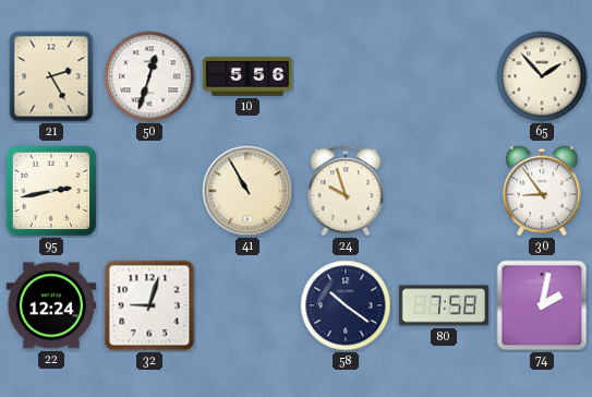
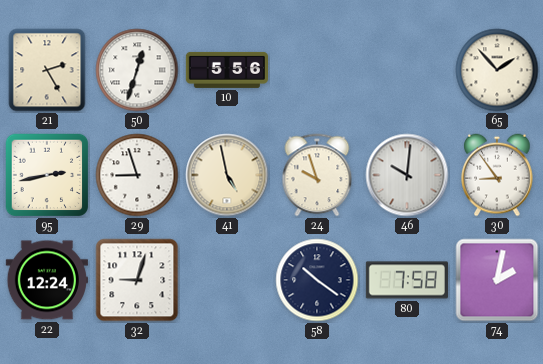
29: none -> 8:57 (137, 175)
41: 10:55 -> 4:58 (227, 175)
46: none -> 10:01 (407, 175)
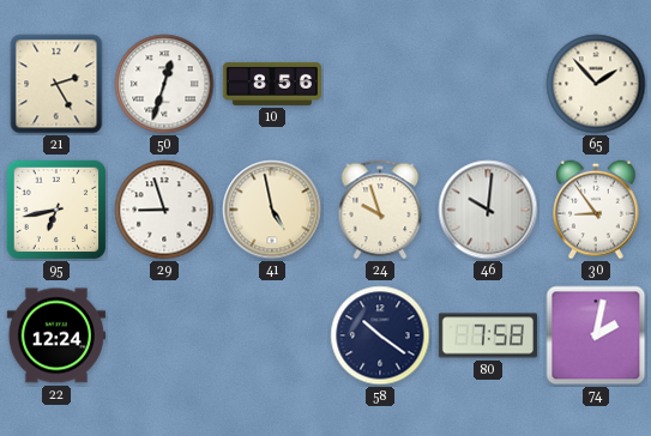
10: 5:56 -> 8:56 (271, 84)
95: 2:43 -> 6:43 (56, 210)
32: 9:03 -> none (137, 280)
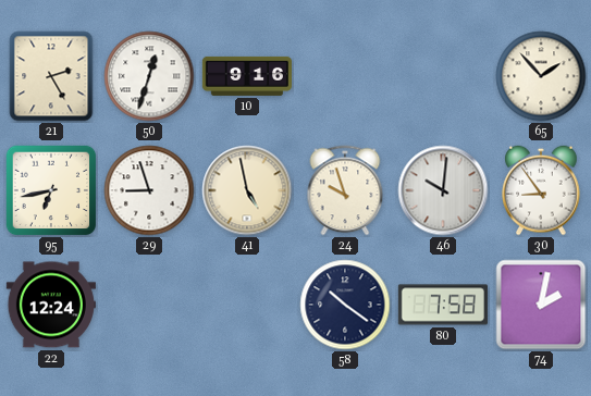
10: 8:56 -> 9:16 (246, 76)
